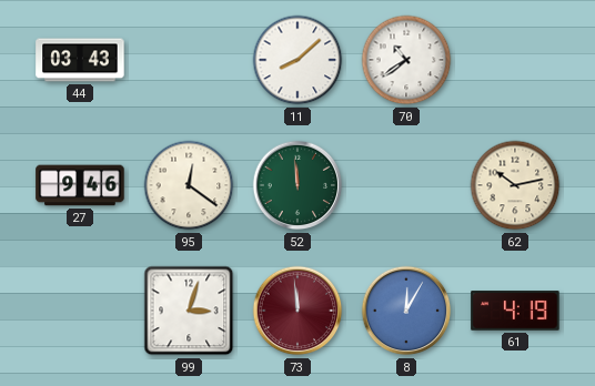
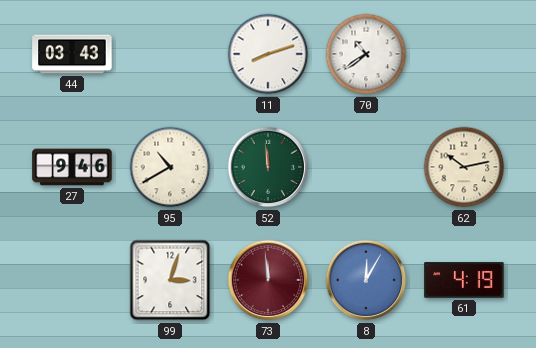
11: 8:08 -> 8:12 (268, 54)
95: 12:21 -> 10:40 (170, 167)
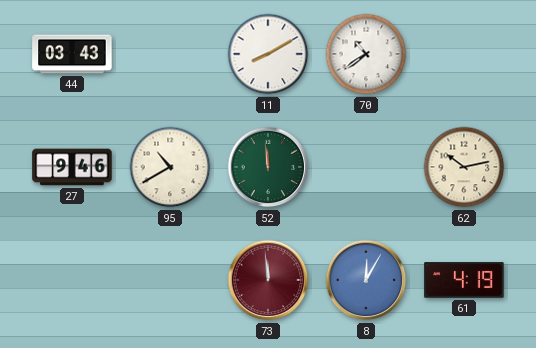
11: 8:12 -> 8:10 (268, 54)
99: 3:03 -> none (170, 280)
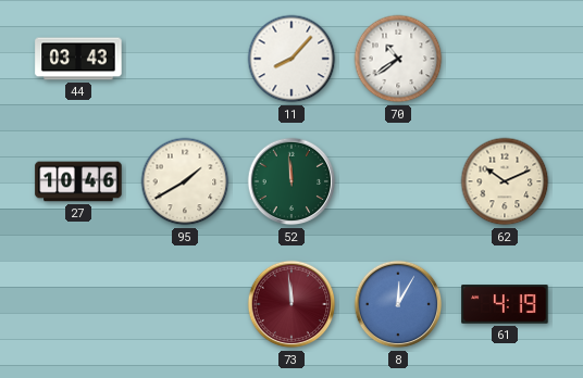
11: 8:10 -> 8:07 (291, 59)
27: 9:46 -> 10:46 (78, 181)
95: 10:40 -> 1:40 (185, 181)
62: 10:13 -> 10:11 (505, 181)
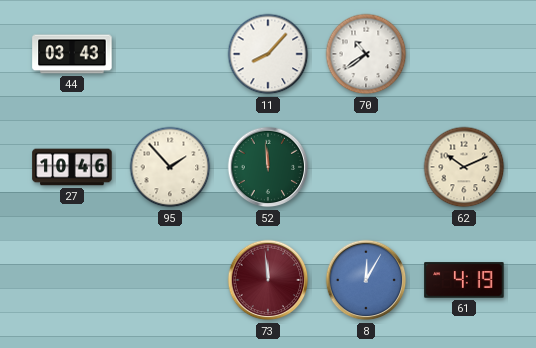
95: 1:40 -> 1:53 (170, 167)
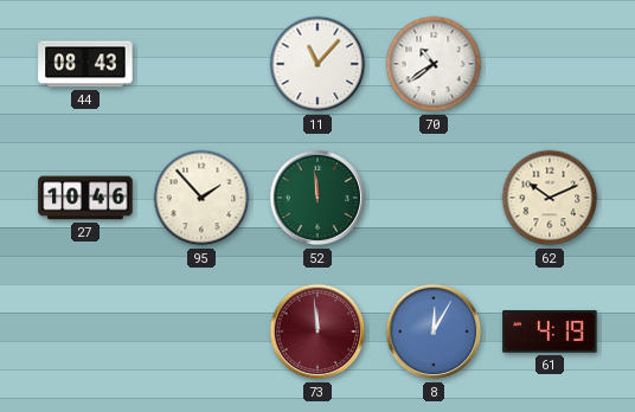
44: 03:43 -> 08:43 (85, 64)
11: 8:07 -> 11:07 (317, 64)
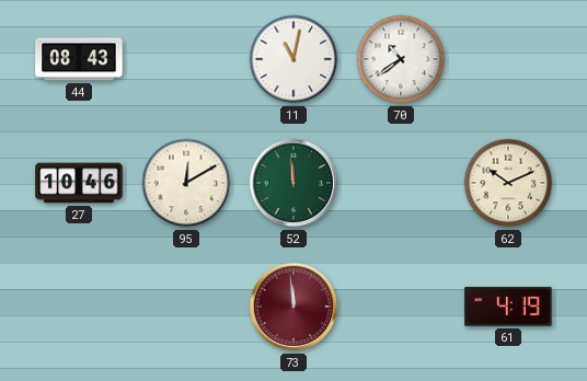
11: 11:07 -> 11:02 (293, 59)
95: 1:53 -> 12:10 (186, 183)
8: 12:05 -> none (434, 331)
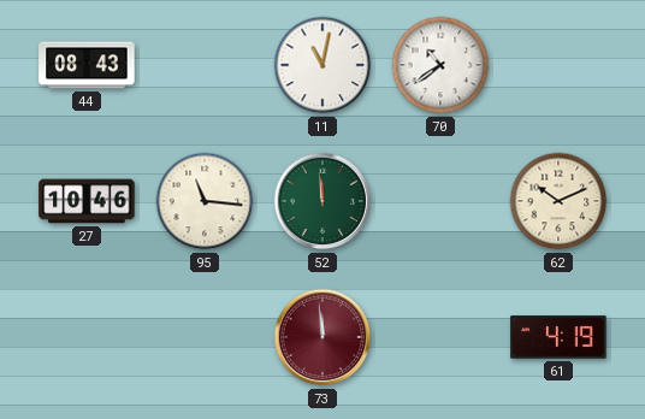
95: 12:10 -> 11:16 (205, 201)
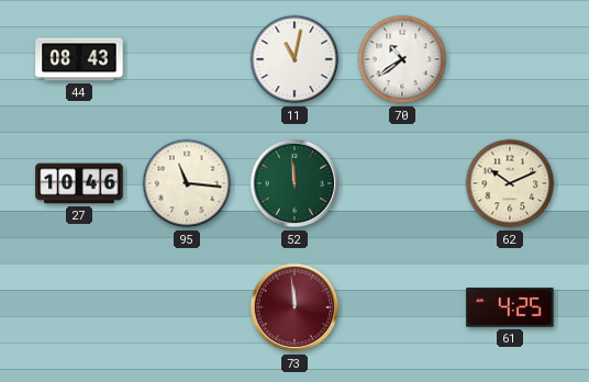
61: 4:19 -> 4:25 (510, 307)
